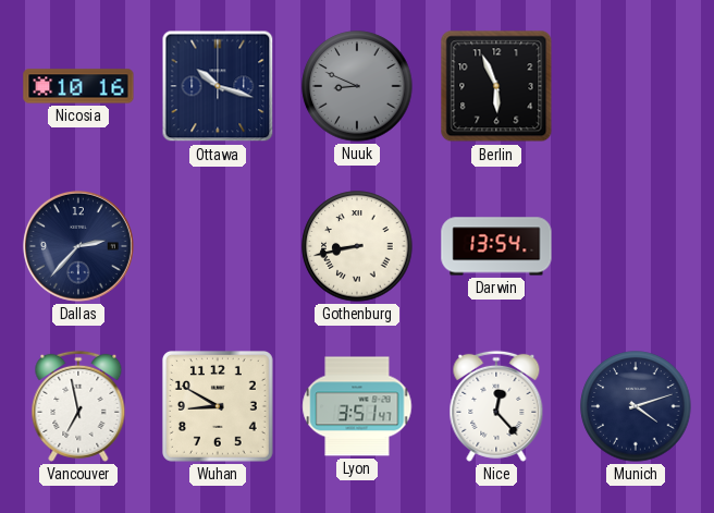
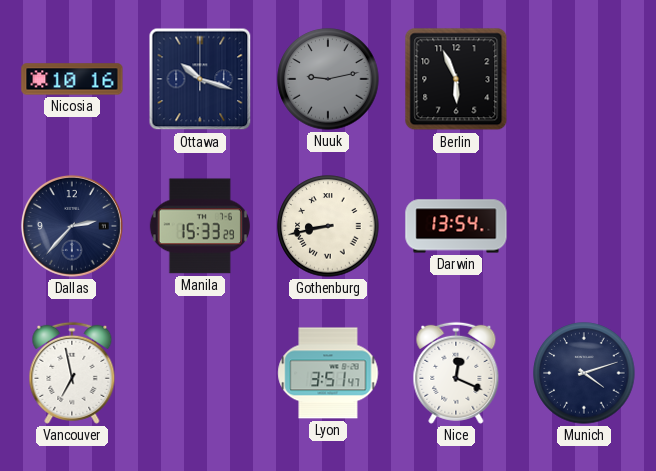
Nuuk: 8:49 -> 9:13 (328, 79)
Manila: none -> 15:33 (200, 226)
Wuhan: 8:50 -> none (218, 406)
Nice: 12:23 -> 12:19 (456, 373)
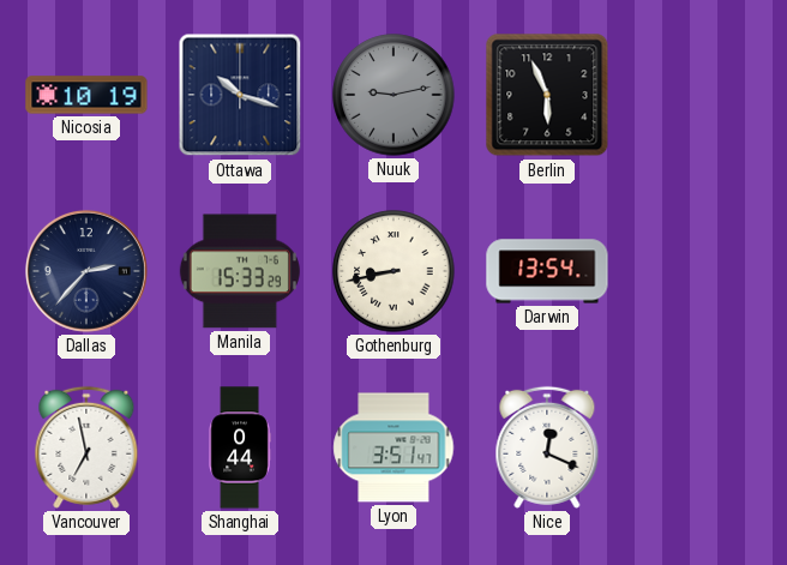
Nicosia: 10:16 -> 10:19 (86, 95)
Shanghai: none -> 0:44 (240, 447)
Munich: 4:12 -> none (584, 373)
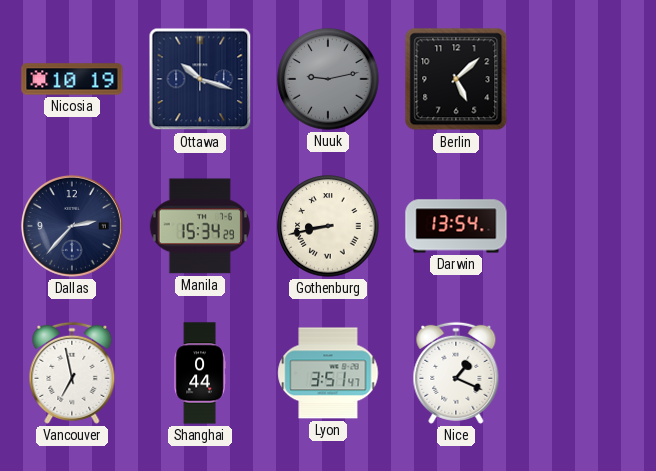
Berlin: 5:56 -> 5:08 (456, 79)
Manila: 15:33 -> 15:34 (200, 226)
Nice: 12:19 -> 1:19 (456, 373)
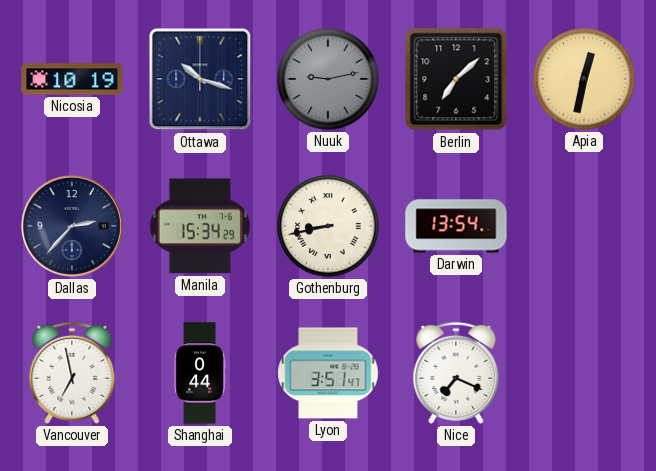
Berlin: 5:08 -> 7:08 (456, 79)
Apia: none -> 12:32 (584, 79)
Nice: 1:19 -> 7:19 (456, 373)
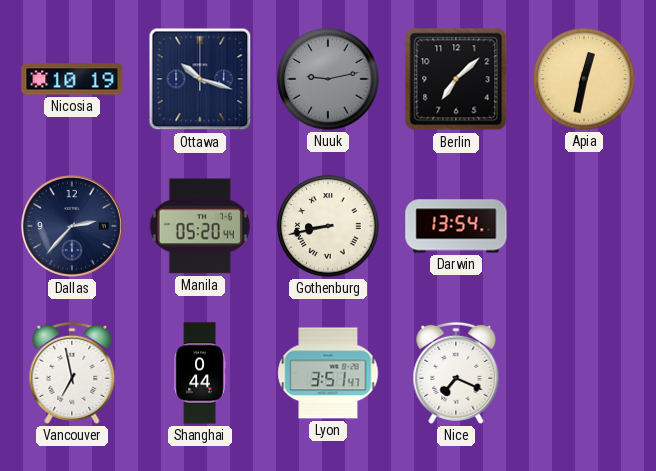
Manila: 15:34 -> 05:20 (200, 226)
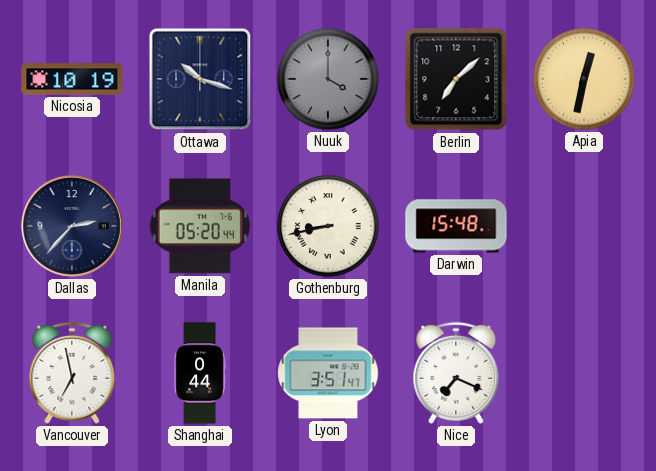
Nuuk: 9:13 -> 4:00 (328, 79)
Darwin: 13:54 -> 15:48 (456, 226)
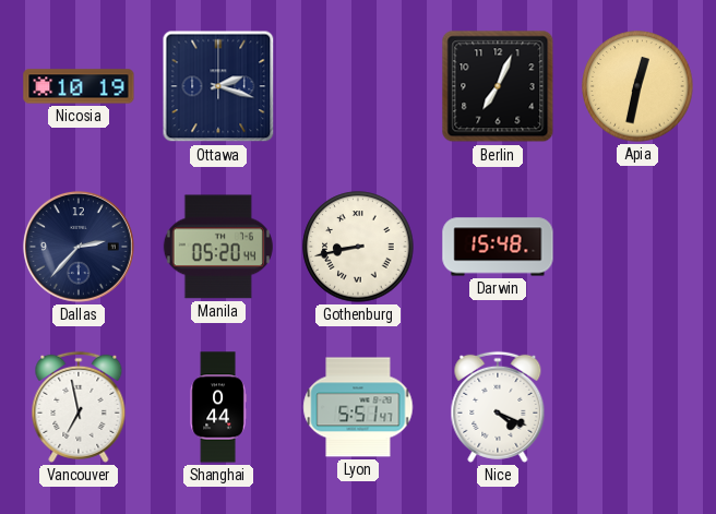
Ottawa: 10:18 -> 2:18 (218, 86)
Nuuk: 4:00 -> none (328, 79)
Berlin: 7:08 -> 7:04 (498, 86)
Lyon: 3:51 -> 5:51 (358, 407)
Nice: 7:19 -> 4:19 (498, 407)
